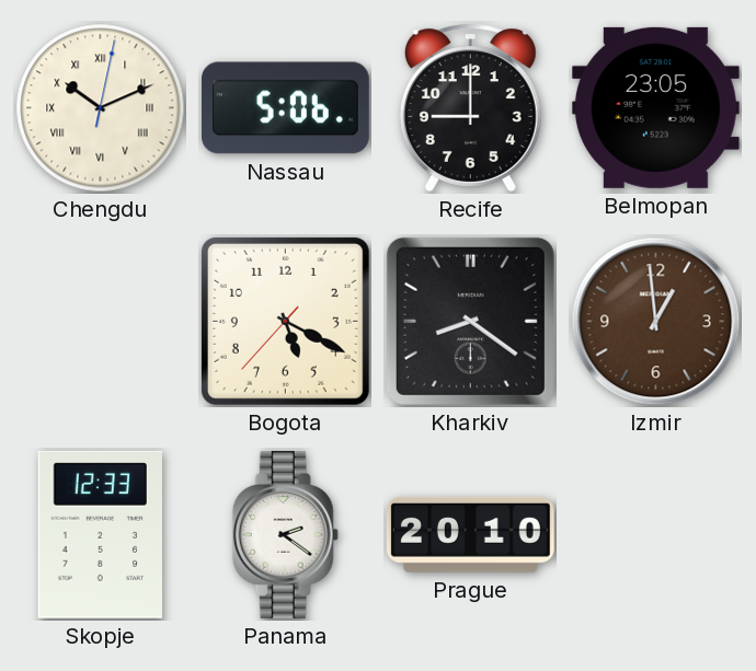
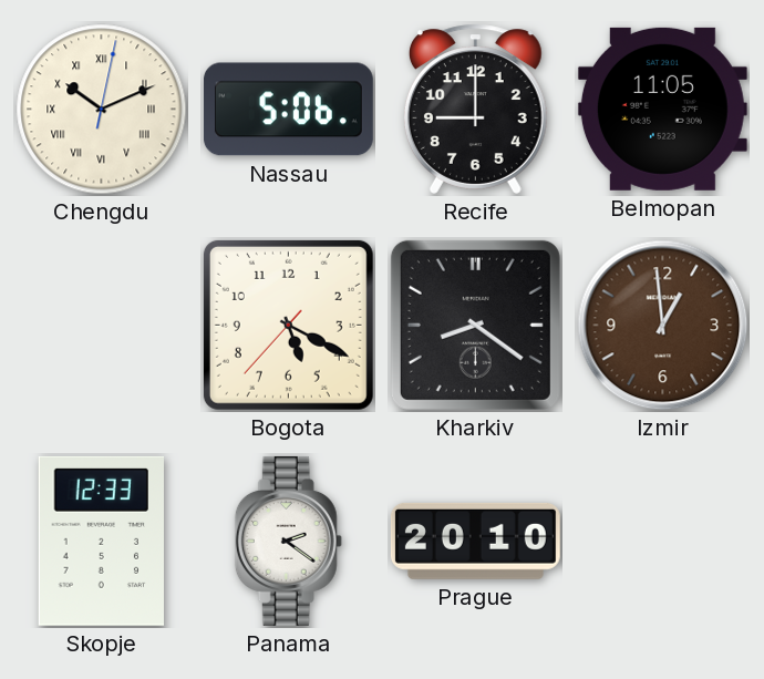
Belmopan: 23:05 -> 11:05 (662, 109)
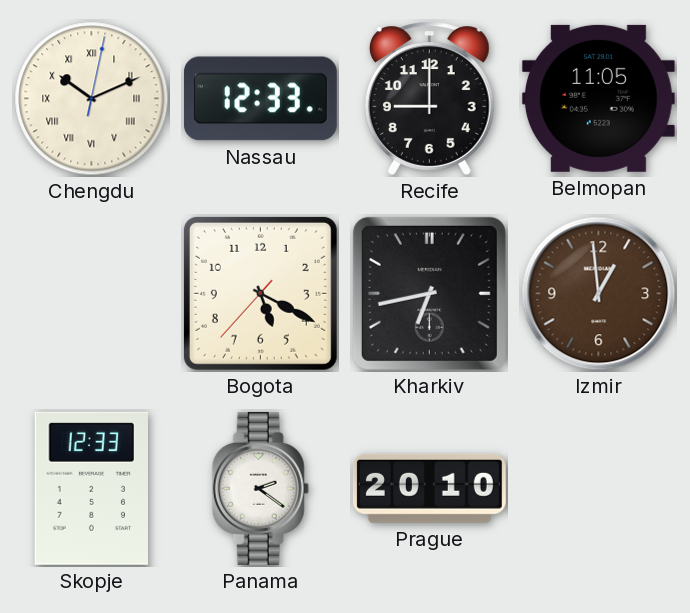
Nassau: 5:06 -> 12:33 (260, 99)
Kharkiv: 8:21 -> 6:43 (429, 293)
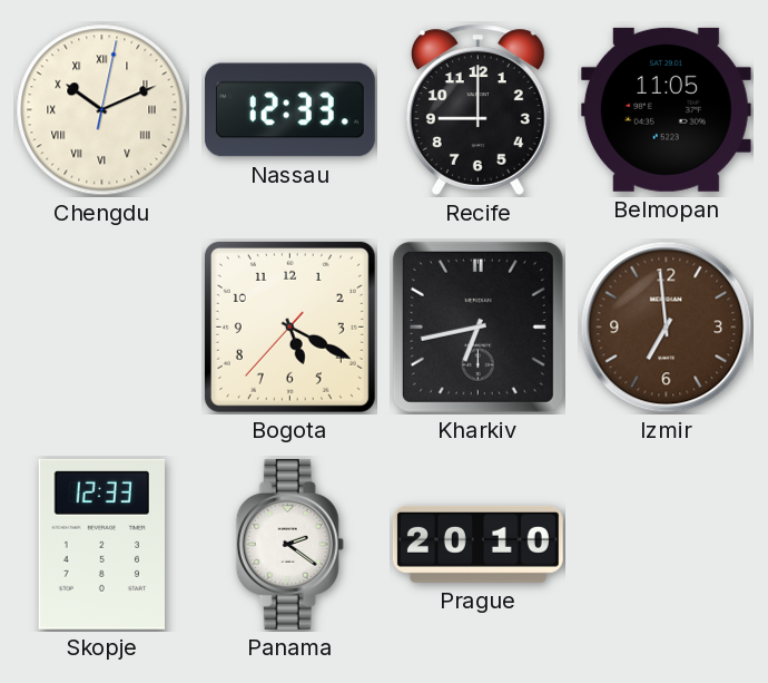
Izmir: 12:59 -> 6:59 (667, 328)
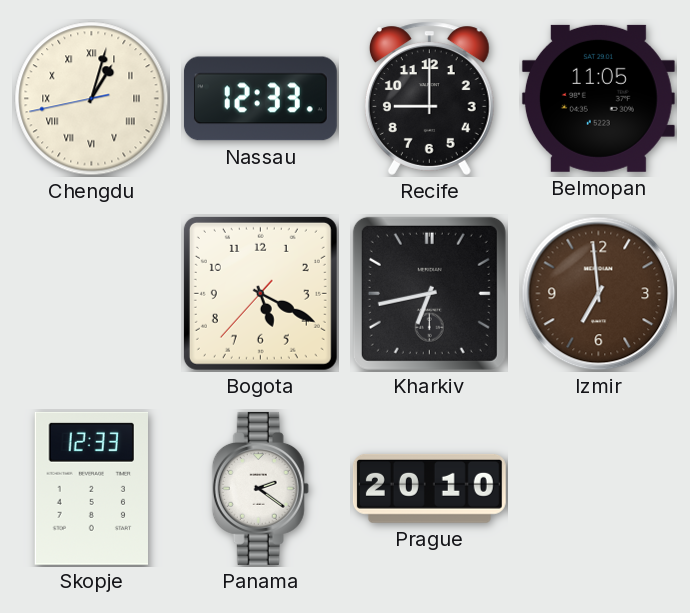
Chengdu: 10:11 -> 1:02 (92, 99)
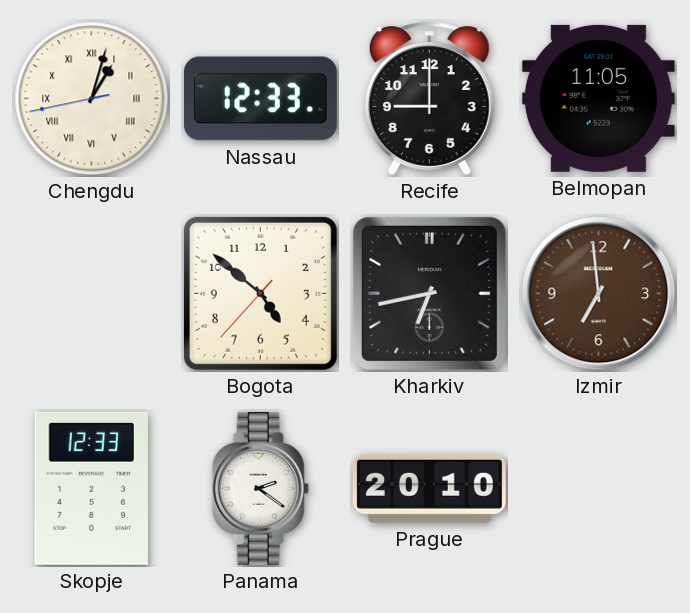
Bogota: 5:19 -> 4:51 (260, 293)
